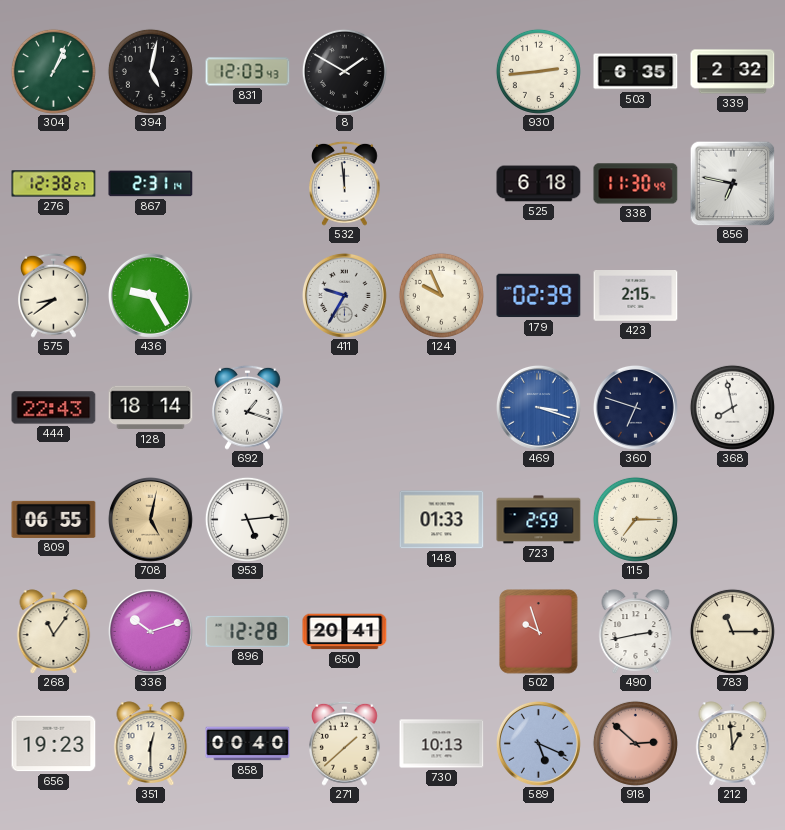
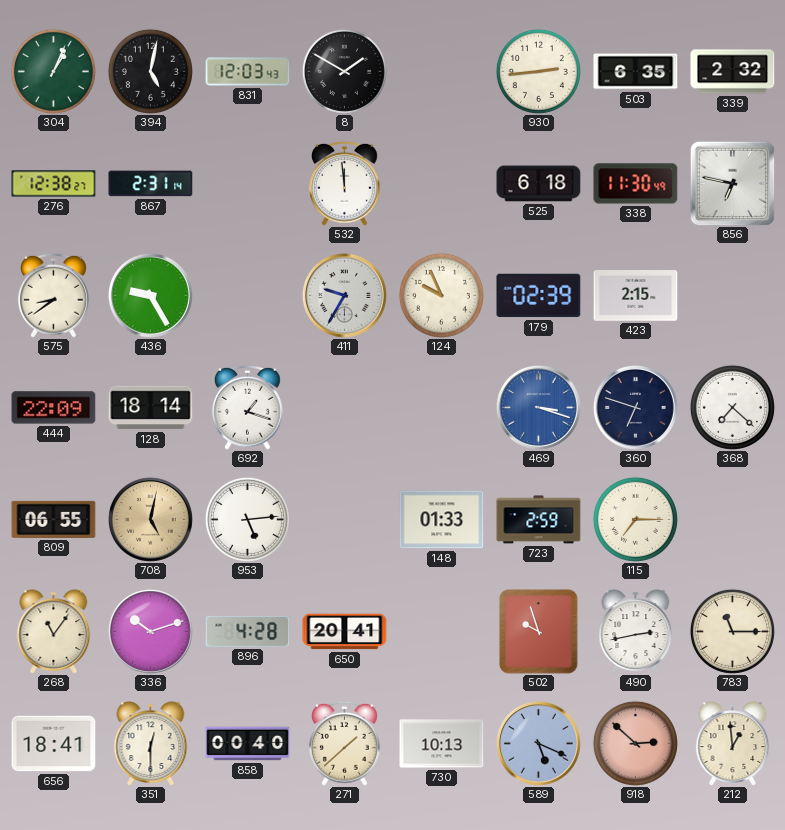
444: 22:43 -> 22:09 (54, 408)
368: 7:58 -> 7:22 (732, 407)
896: 12:28 -> 4:28 (248, 631)
656: 19:23 -> 18:41 (54, 744)
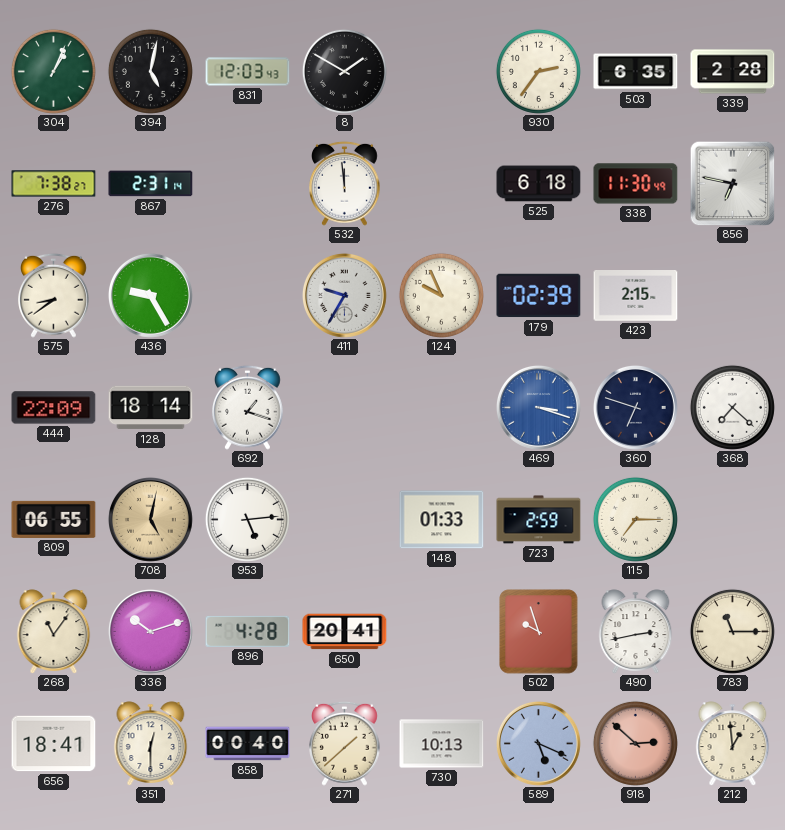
930: 2:44 -> 2:36 (538, 71)
339: 2:32 -> 2:28 (733, 72)
276: 12:38 -> 7:38 (54, 184)
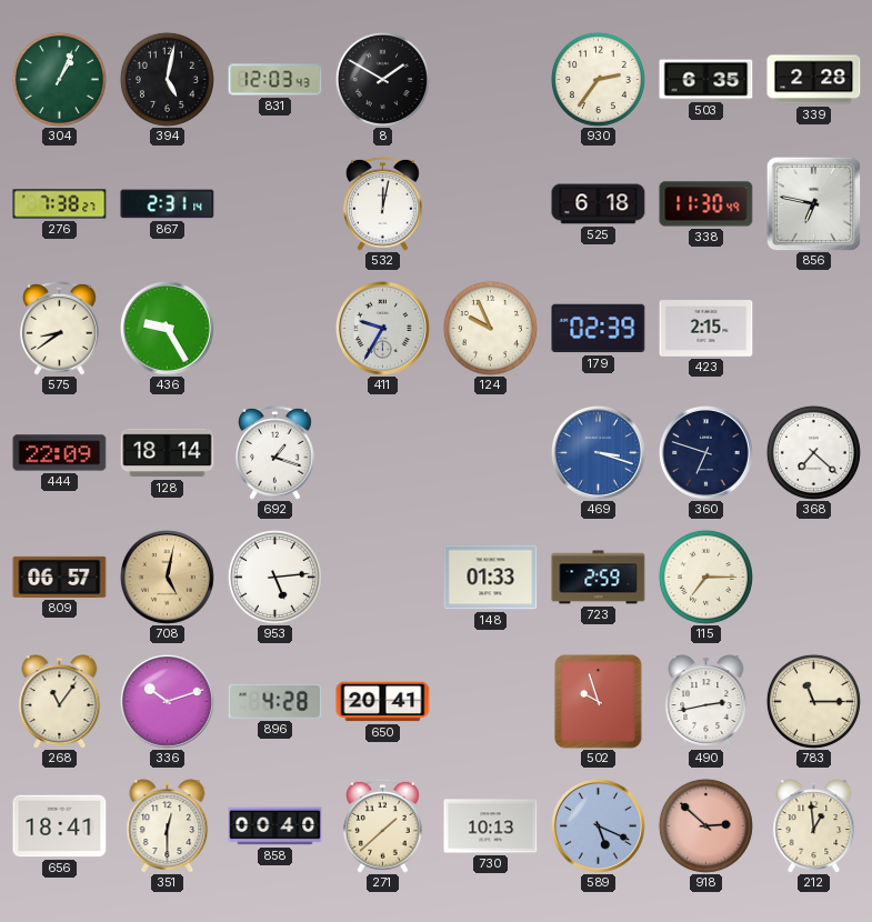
532: 11:59 -> 12:02 (383, 203)
809: 06:55 -> 06:57 (60, 577)
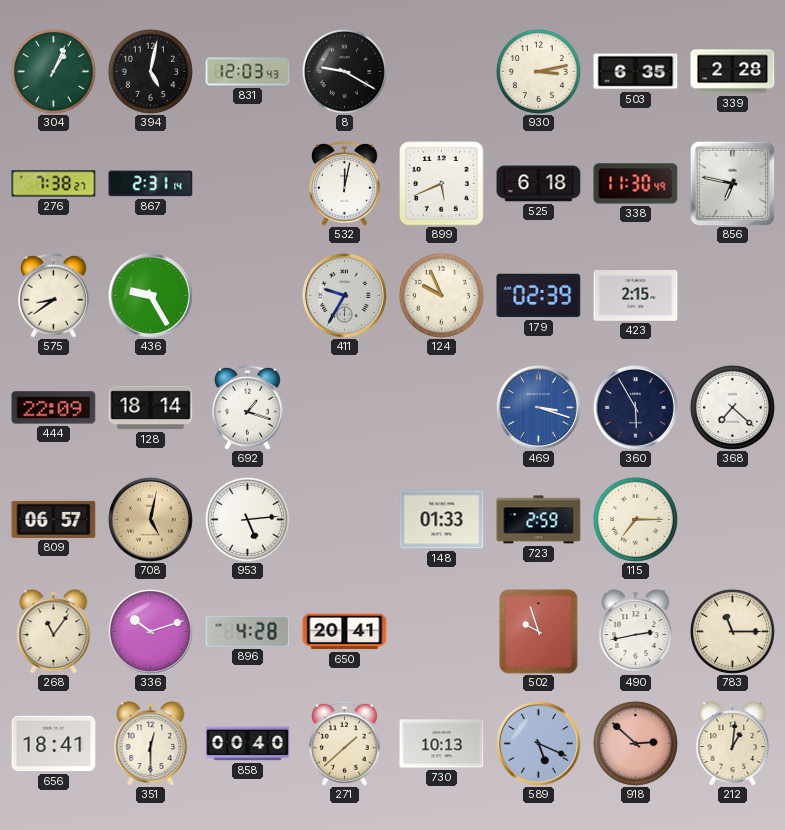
8: 1:50 -> 9:20 (344, 71)
930: 2:36 -> 3:13 (538, 71)
899: none -> 5:41 (442, 184)
360: 6:48 -> 5:55 (635, 407)
212: 12:59 -> 1:01 (733, 744)
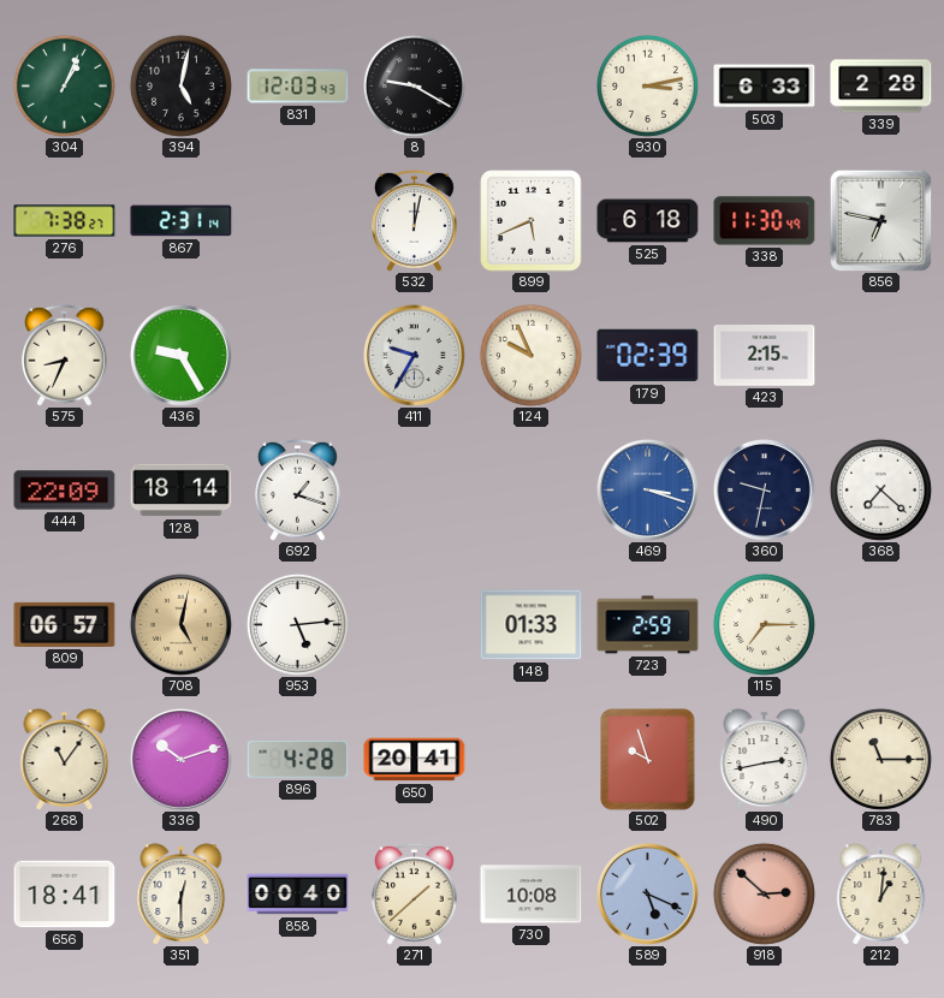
503: 6:35 -> 6:33 (765, 87)
575: 8:39 -> 8:34 (65, 355)
360: 5:55 -> 9:32 (764, 489)
730: 10:13 -> 10:08 (532, 895)
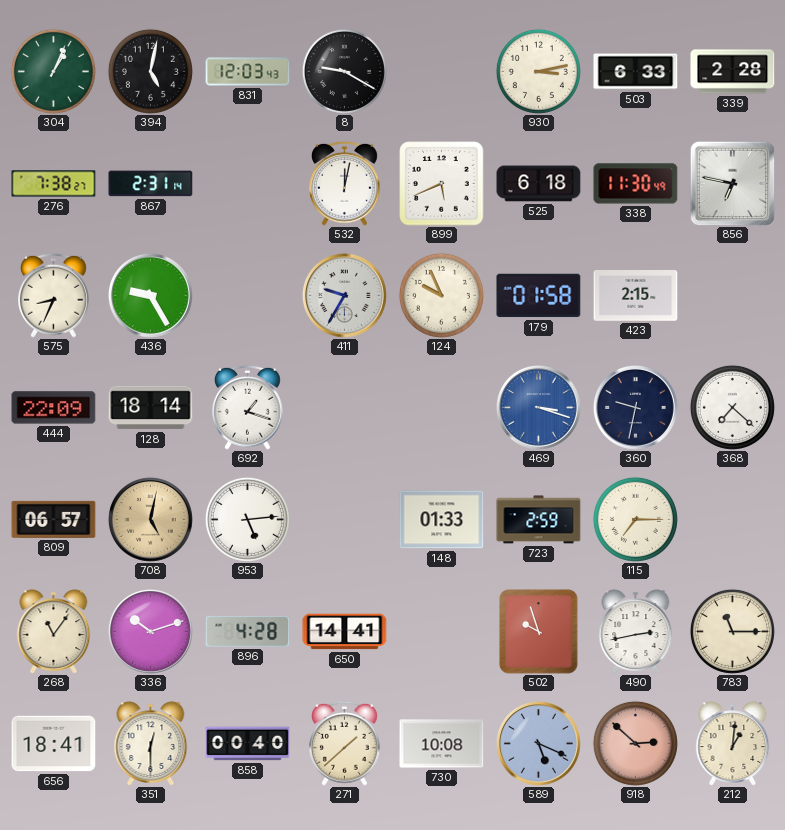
179: 02:39 -> 01:58 (539, 296)
650: 20:41 -> 14:41 (345, 632)
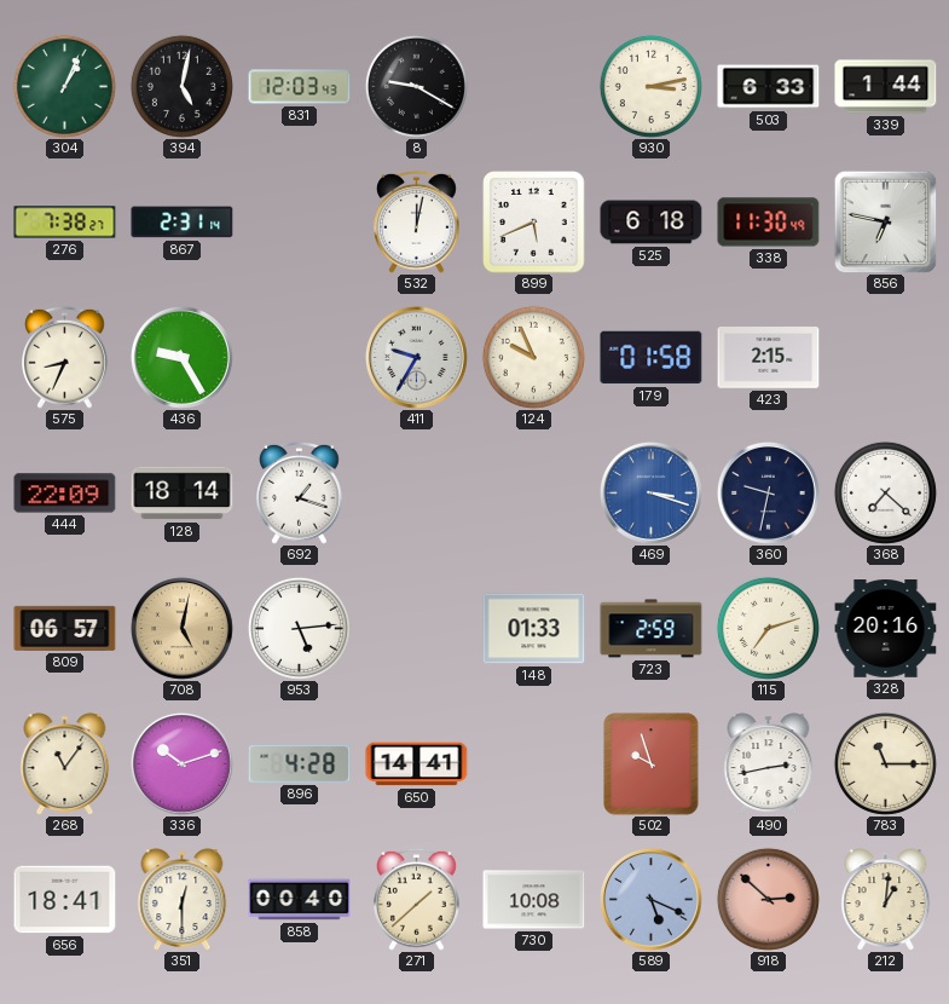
339: 2:28 -> 1:44 (886, 87)
115: 7:15 -> 7:12 (768, 628)
328: none -> 20:16 (886, 629)
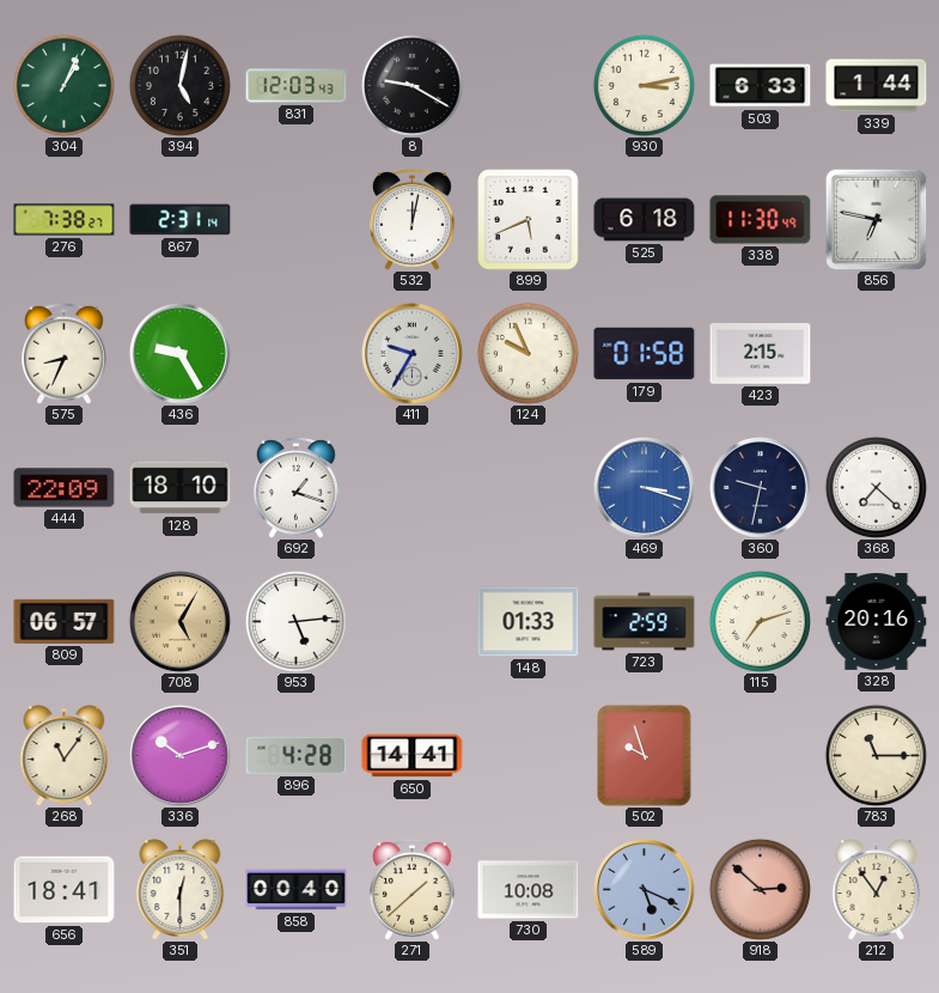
128: 18:14 -> 18:10 (181, 488)
708: 5:02 -> 5:05 (179, 621)
490: 2:43 -> none (769, 764)
212: 1:01 -> 12:54 (877, 890)
